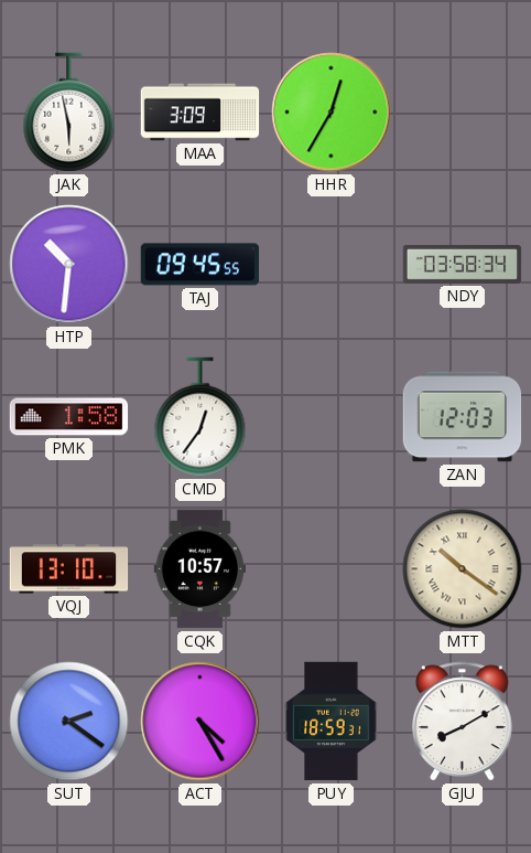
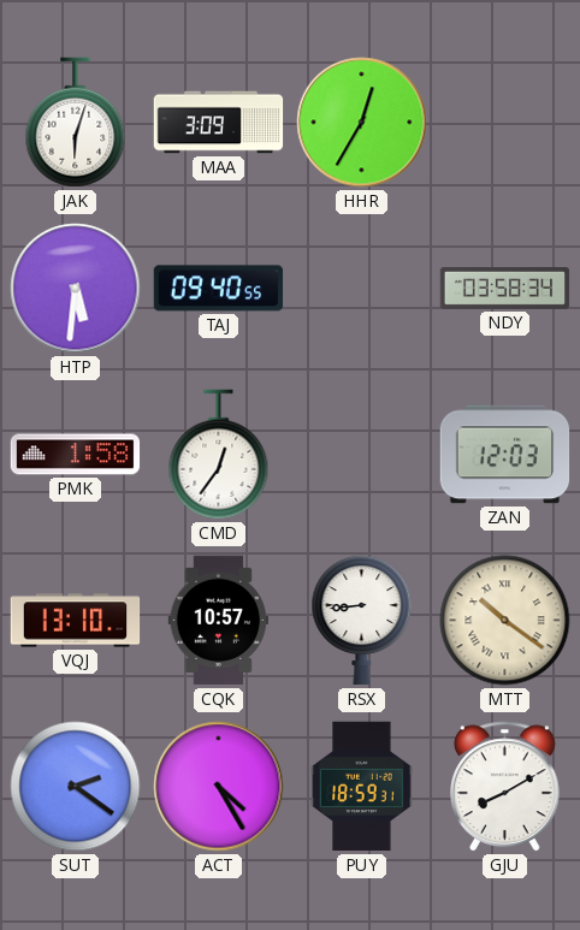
JAK: 5:58 -> 6:03 (76, 123)
HTP: 10:31 -> 5:31 (76, 289)
TAJ: 09:45 -> 09:40 (219, 289)
RSX: none -> 8:44 (362, 621)
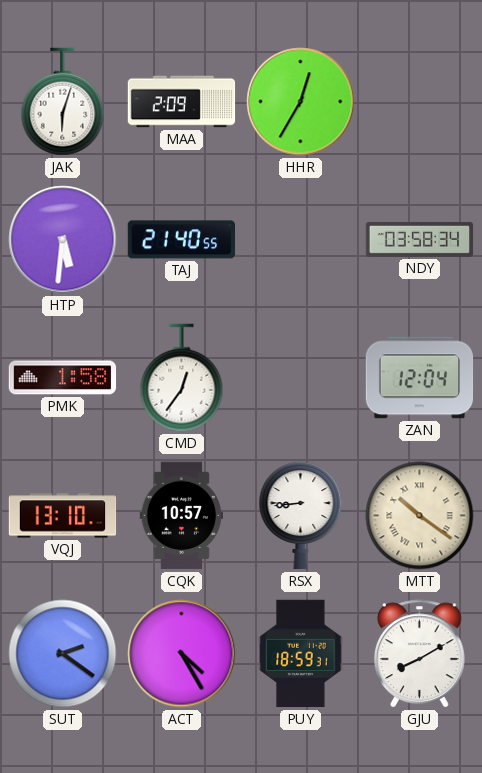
MAA: 3:09 -> 2:09 (182, 102)
TAJ: 09:40 -> 21:40 (182, 240)
ZAN: 12:03 -> 12:04 (420, 378)
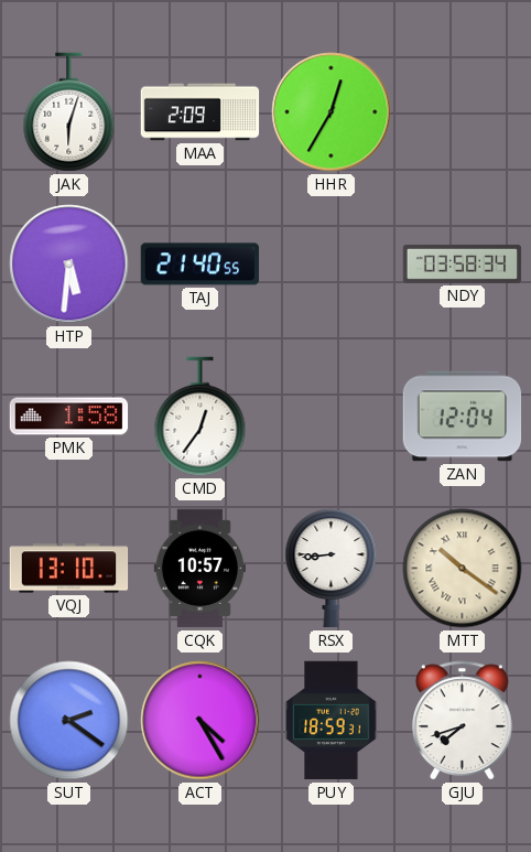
GJU: 8:10 -> 7:42 (463, 721)
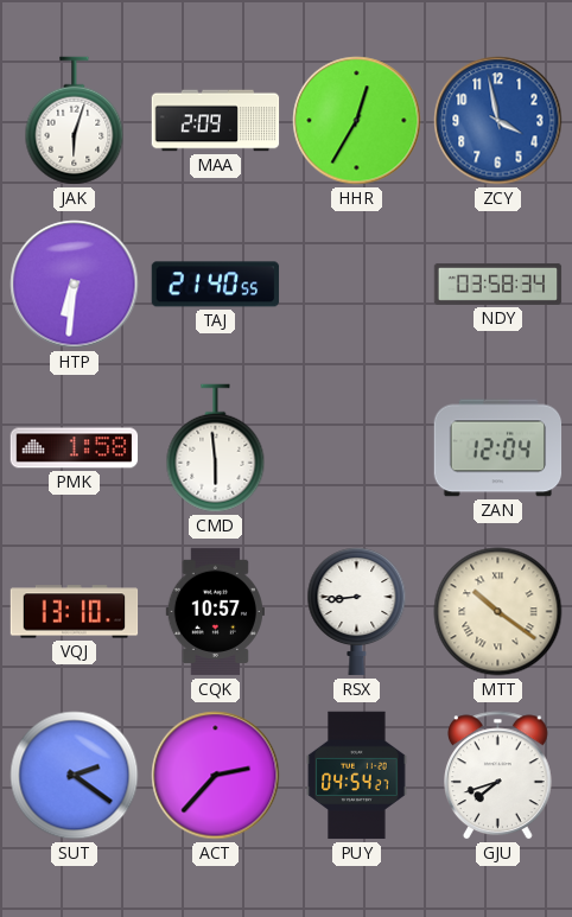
ZCY: none -> 3:58 (498, 121)
HTP: 5:31 -> 6:31 (75, 285)
CMD: 12:36 -> 5:59 (216, 448)
ACT: 4:25 -> 2:37 (216, 776)
PUY: 18:59 -> 04:54 (357, 776)
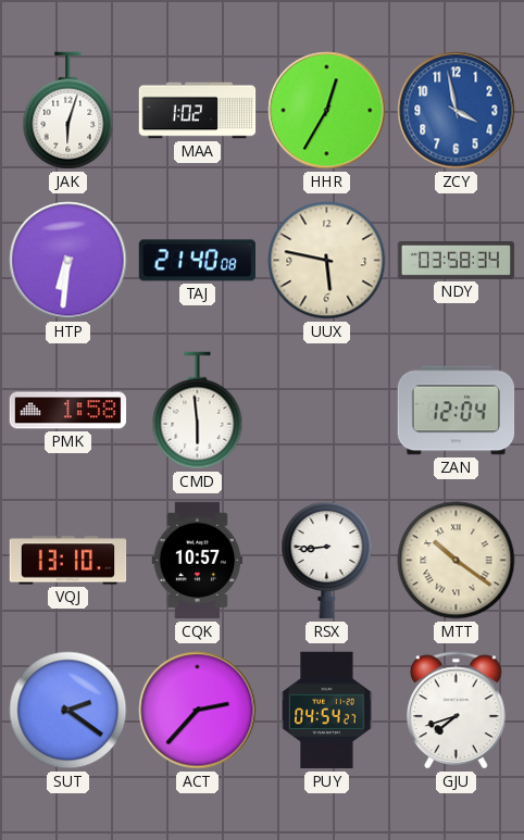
MAA: 2:09 -> 1:02 (198, 111)
TAJ: 21:40:55 -> 21:40:08 (198, 261)
UUX: none -> 5:47 (327, 261)
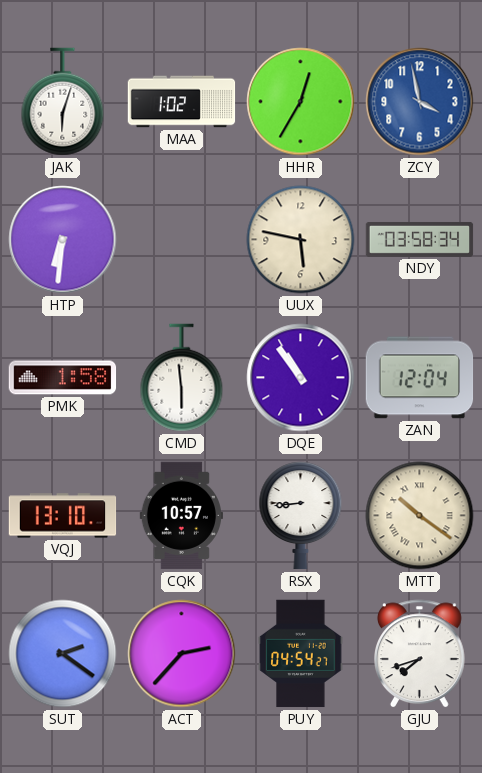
TAJ: 21:40 -> none (198, 261)
DQE: none -> 10:54 (301, 378)
